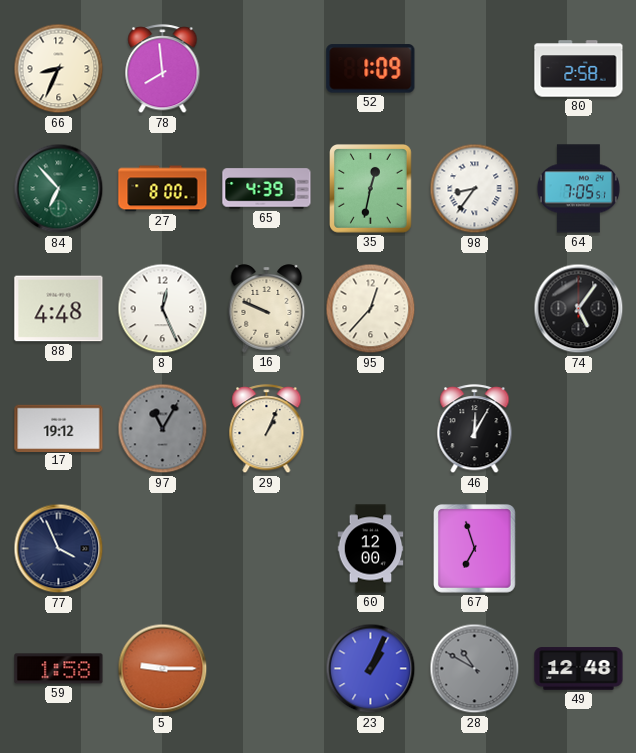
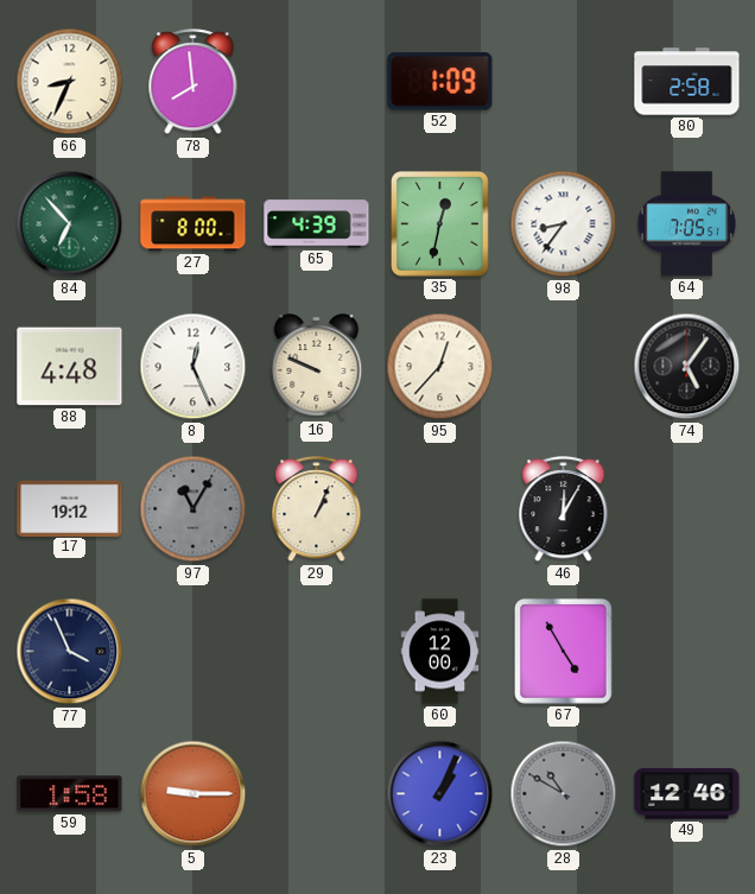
67: 6:57 -> 4:55 (564, 652)
49: 12:48 -> 12:46 (687, 794)
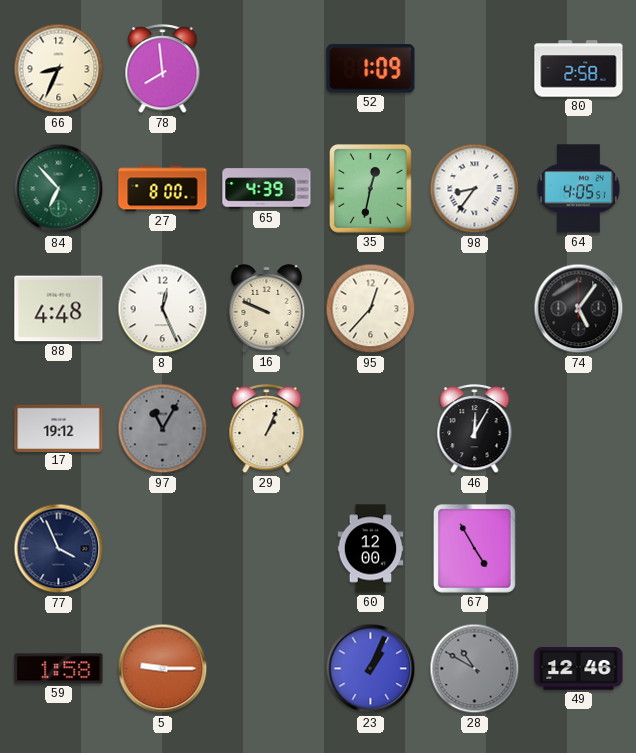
64: 7:05 -> 4:05 (578, 189)
